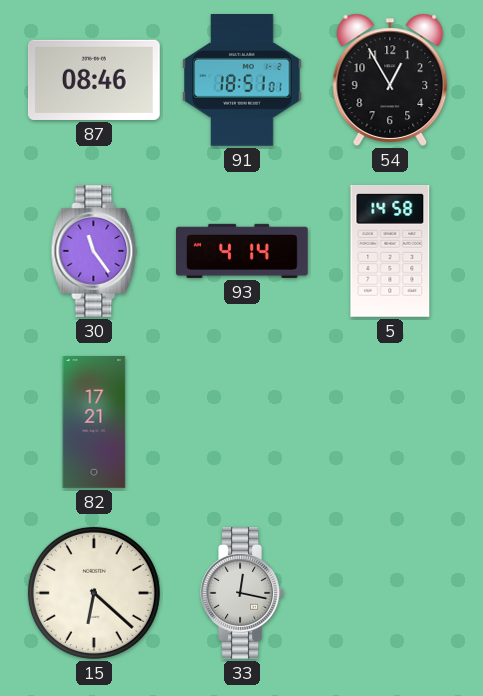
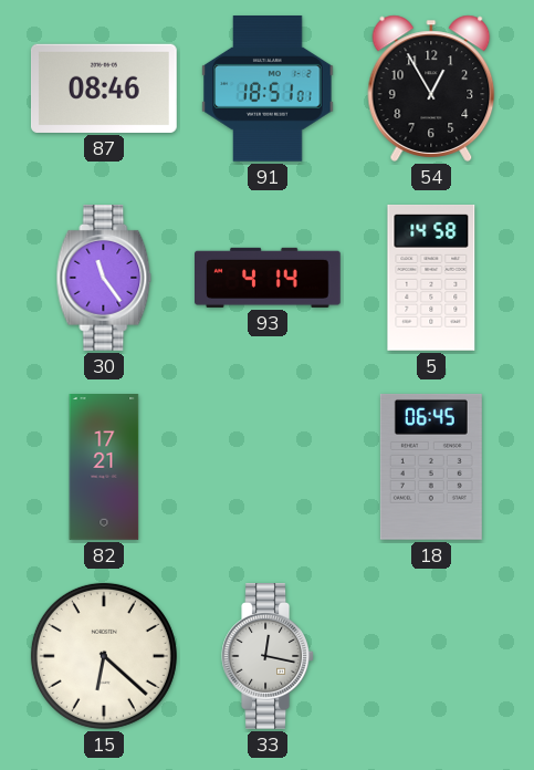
18: none -> 06:45 (431, 467)
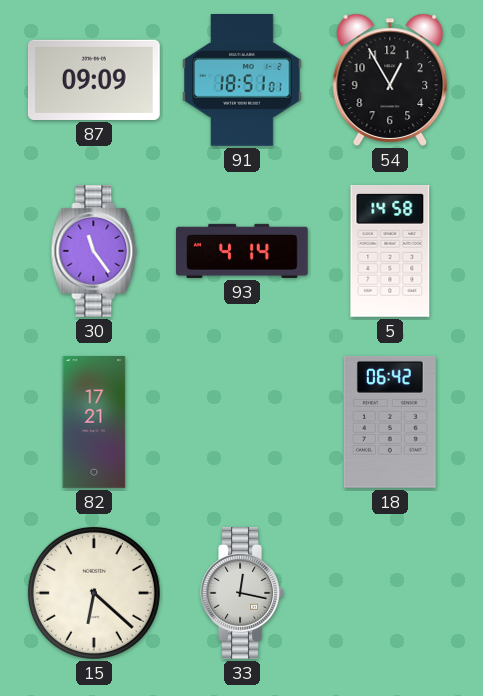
87: 08:46 -> 09:09 (94, 80)
18: 06:45 -> 06:42 (390, 422)
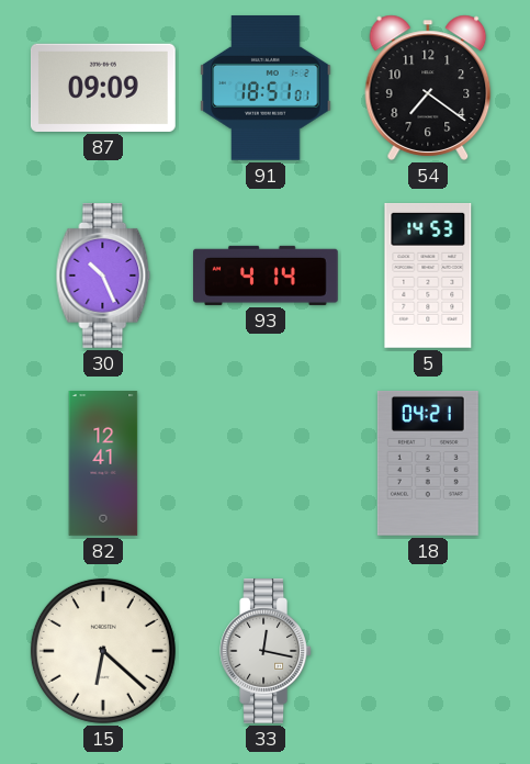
54: 12:55 -> 7:21 (428, 88)
30: 11:24 -> 10:26 (103, 277)
5: 14:58 -> 14:53 (428, 276)
82: 17:21 -> 12:41 (103, 463)
18: 06:42 -> 04:21 (428, 463)
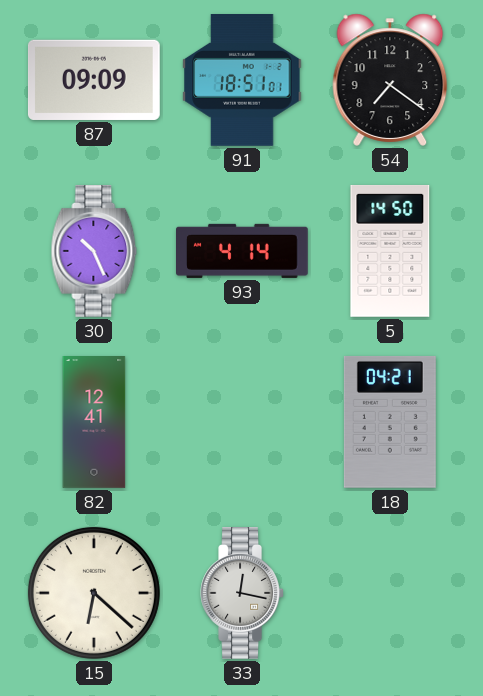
5: 14:53 -> 14:50 (390, 251)
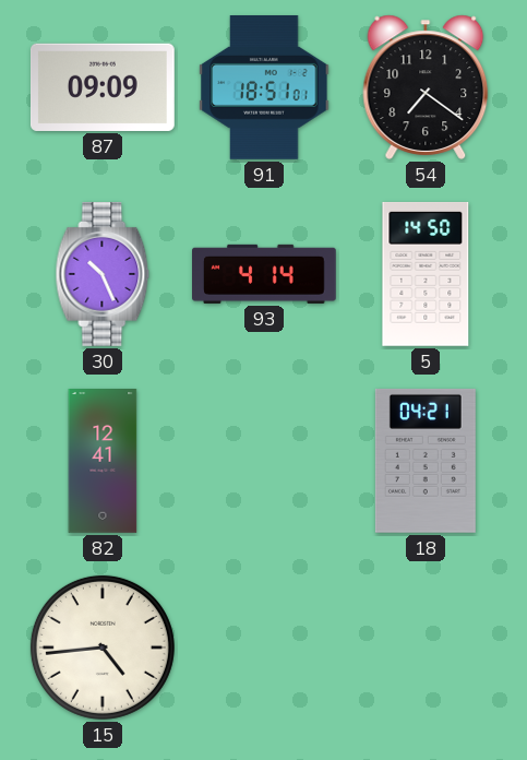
15: 6:22 -> 4:44 (103, 648)
33: 12:17 -> none (242, 594)
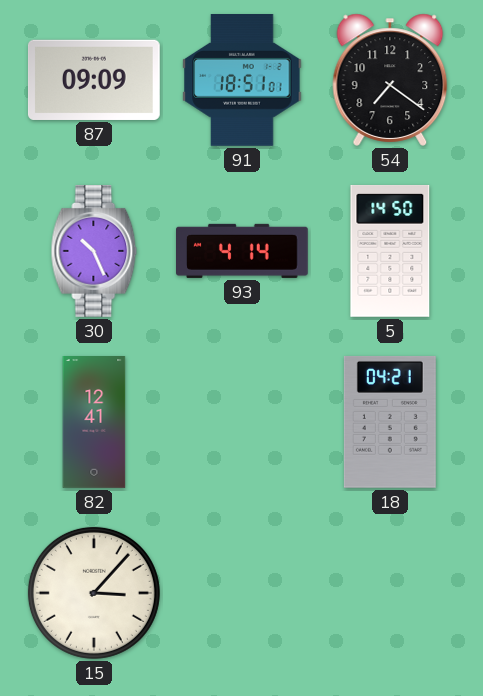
15: 4:44 -> 3:07 (94, 593)
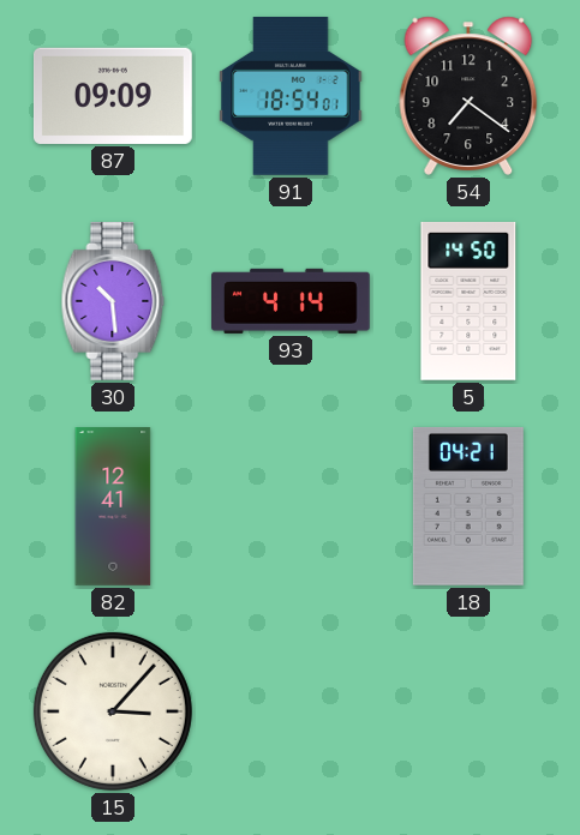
91: 18:51 -> 18:54 (291, 97)
30: 10:26 -> 10:29 (113, 302)
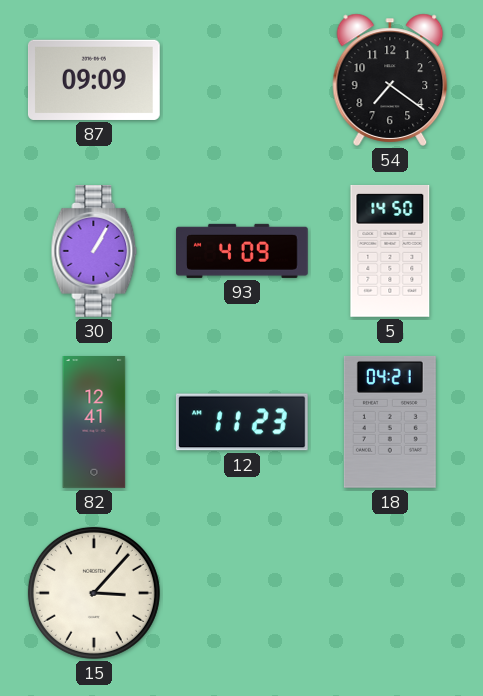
91: 18:54 -> none (291, 97)
30: 10:29 -> 1:05 (94, 252)
93: 4:14 -> 4:09 (243, 251)
12: none -> 11:23 (242, 422)
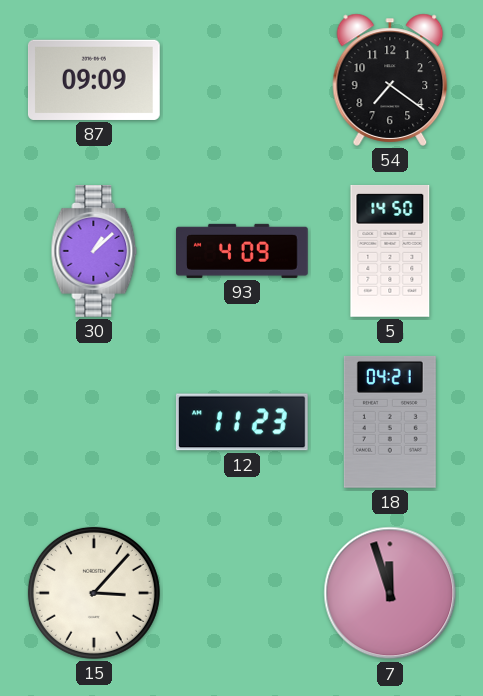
30: 1:05 -> 1:08 (94, 252)
82: 12:41 -> none (94, 422)
7: none -> 11:57 (390, 593)
